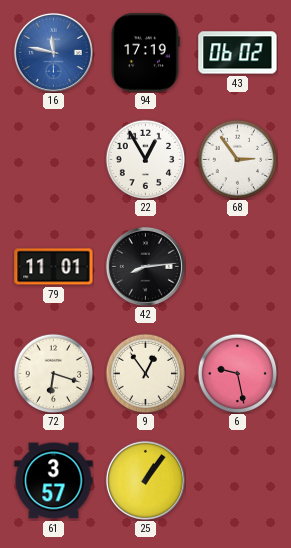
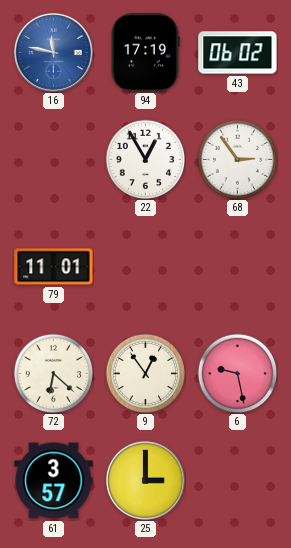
42: 8:14 -> none (145, 266)
72: 6:18 -> 6:22 (53, 373)
25: 1:06 -> 3:00 (145, 480)
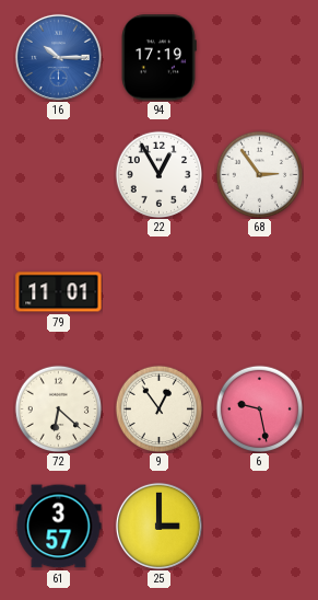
16: 11:47 -> 10:15 (58, 57)
43: 06:02 -> none (238, 53)
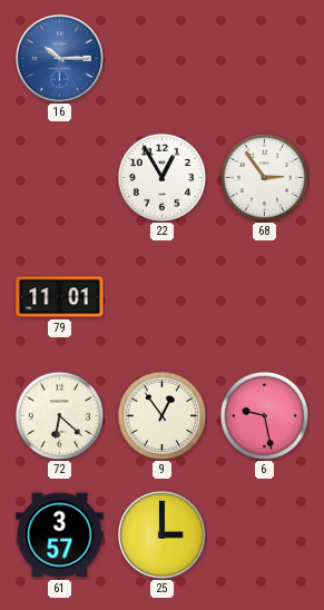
94: 17:19 -> none (158, 58)
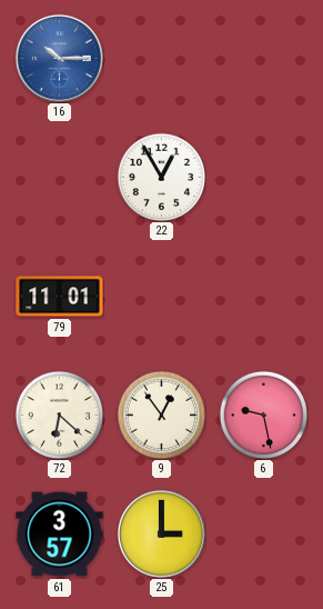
68: 2:54 -> none (264, 177)
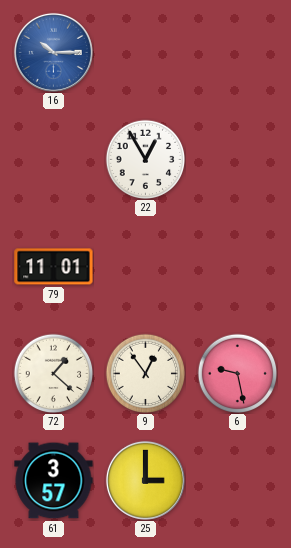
72: 6:22 -> 1:22 (53, 373)
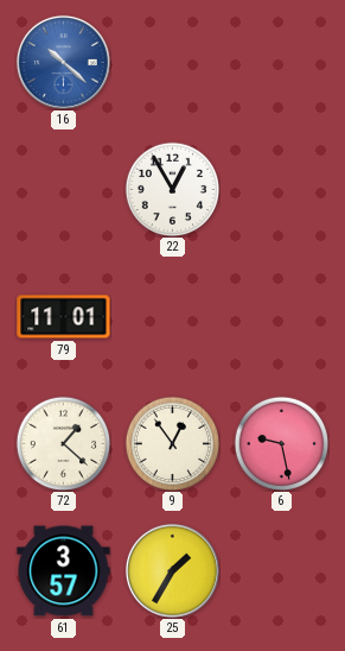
16: 10:15 -> 10:22 (63, 62)
25: 3:00 -> 1:35 (172, 570)
